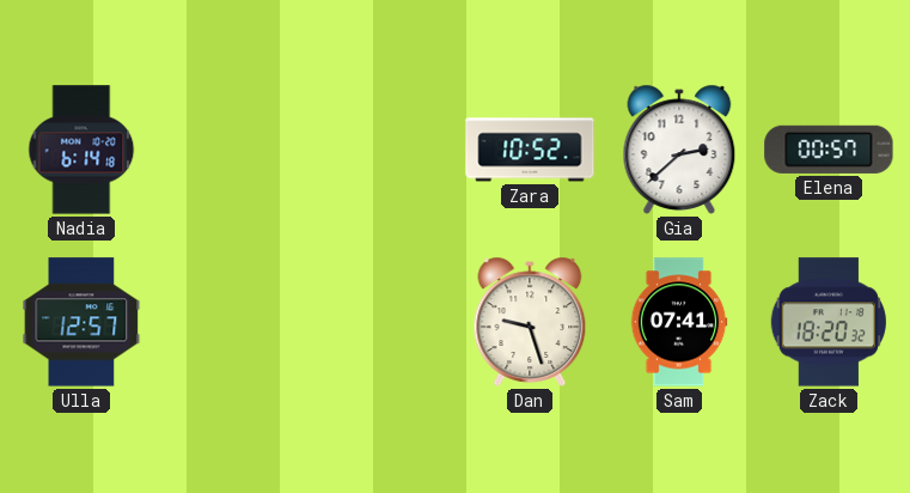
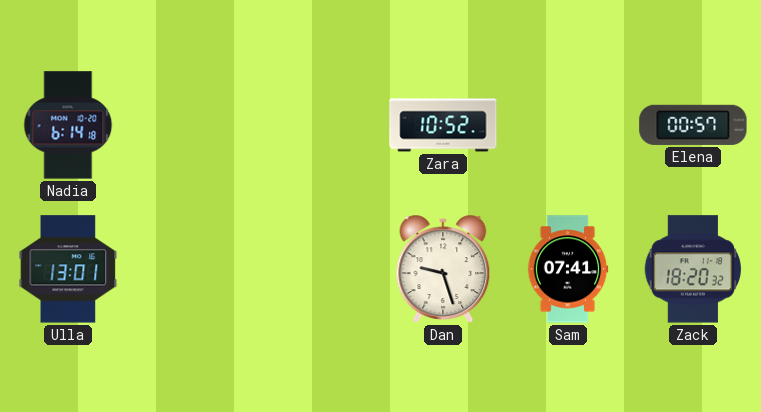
Gia: 2:38 -> none (679, 150)
Ulla: 12:57 -> 13:01 (68, 269)
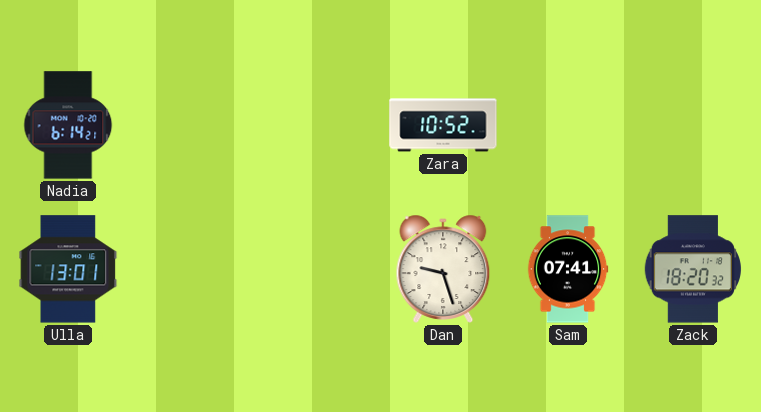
Nadia: 6:14:18 -> 6:14:21 (68, 125)
Elena: 00:57 -> none (693, 125)
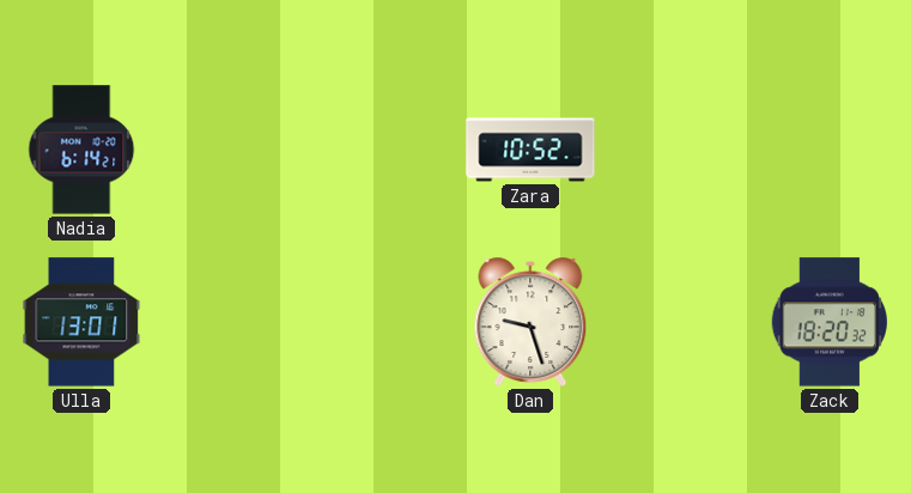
Sam: 07:41 -> none (568, 269)
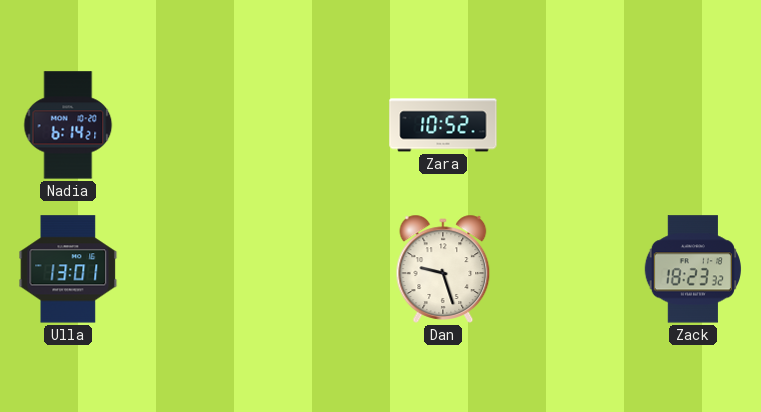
Zack: 18:20 -> 18:23 (693, 269)
